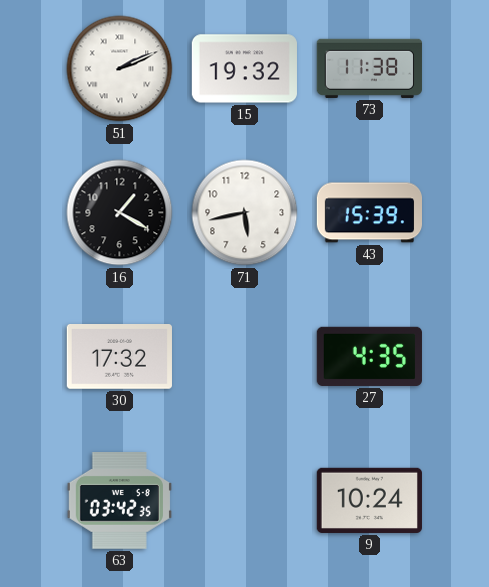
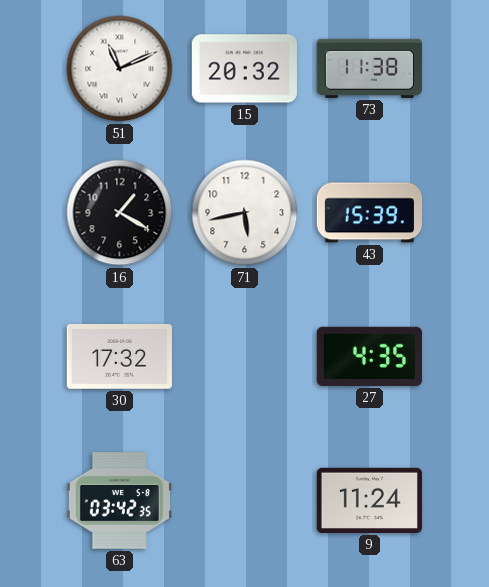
51: 2:11 -> 11:11 (120, 69)
15: 19:32 -> 20:32 (244, 69)
9: 10:24 -> 11:24 (369, 500)
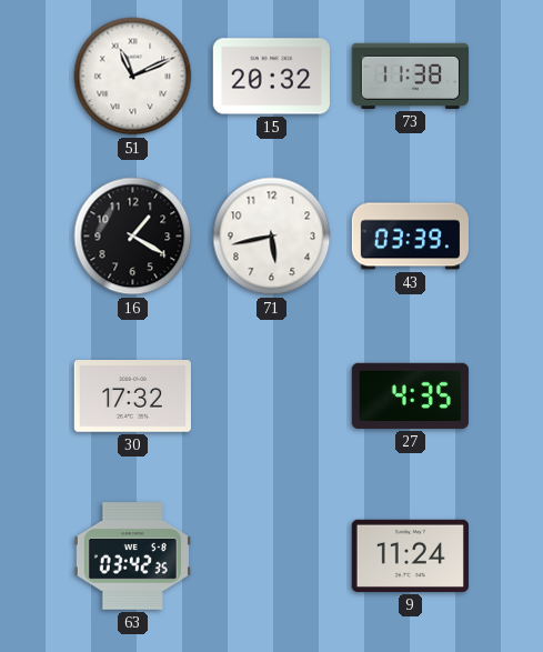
43: 15:39 -> 03:39 (410, 237)
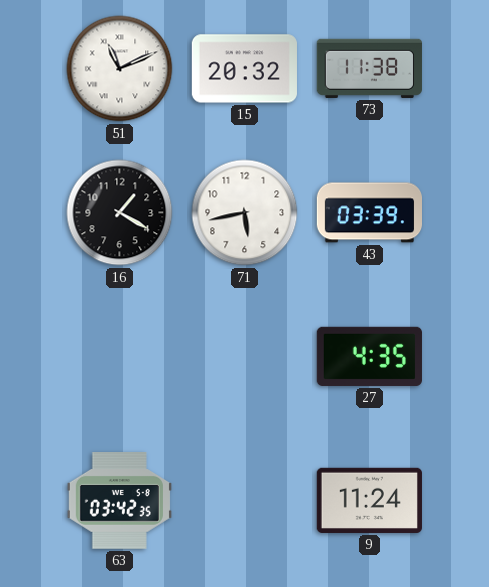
30: 17:32 -> none (132, 397)
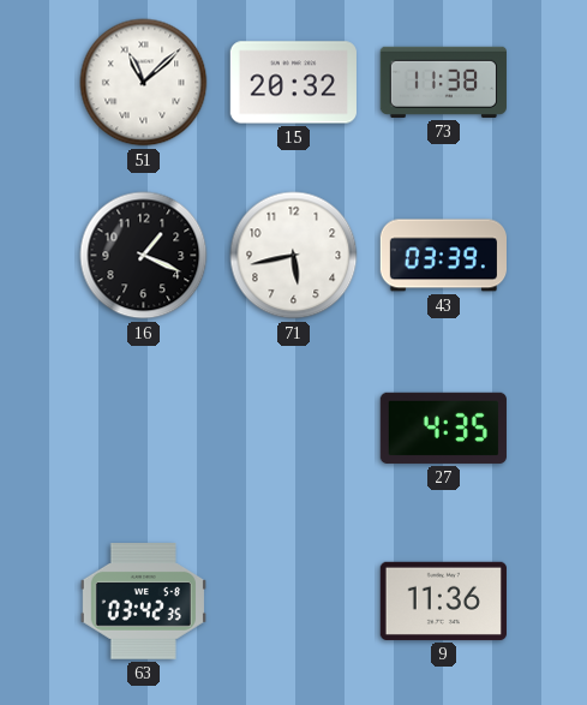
51: 11:11 -> 11:08 (144, 83)
16: 1:20 -> 1:19 (144, 256)
9: 11:24 -> 11:36 (443, 601)
